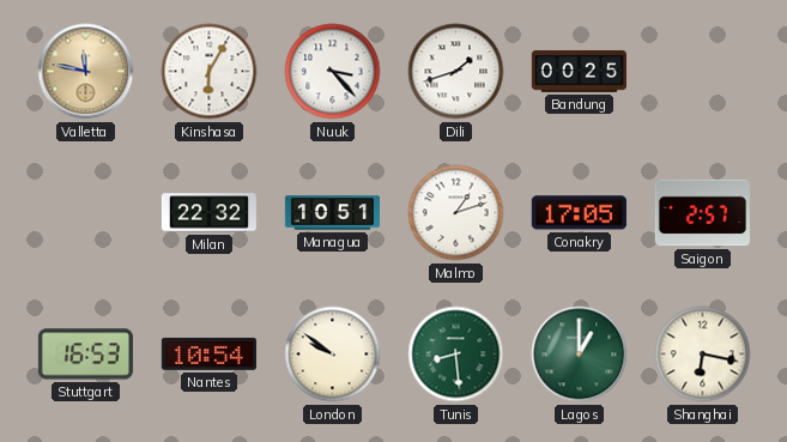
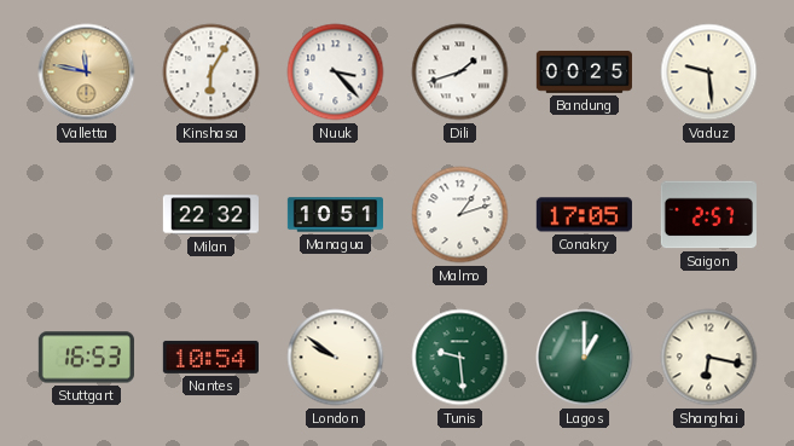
Vaduz: none -> 9:29 (709, 73)
Tunis: 8:29 -> 9:29 (460, 358)
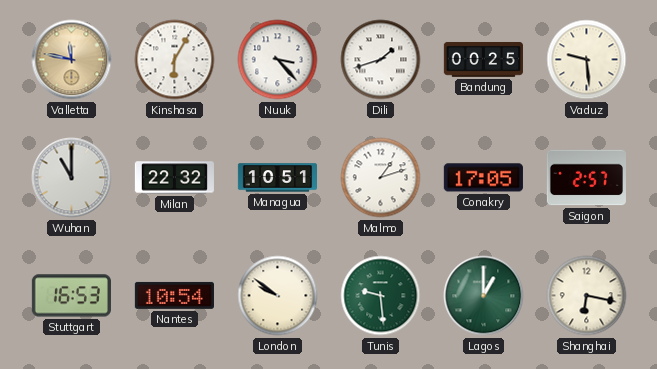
Wuhan: none -> 11:00 (72, 178)
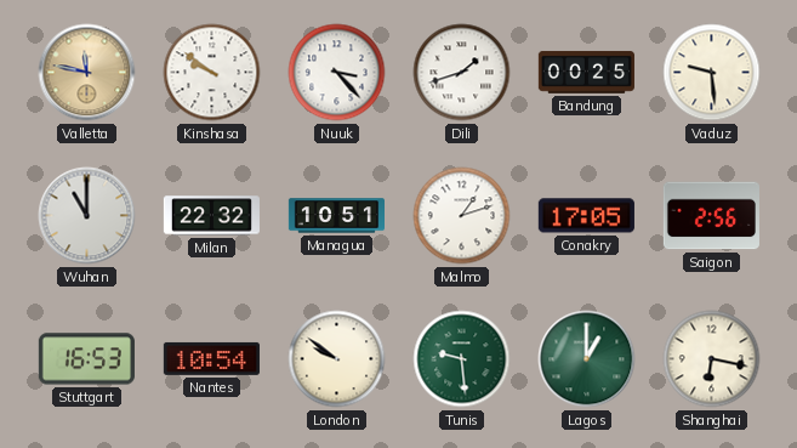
Kinshasa: 6:05 -> 9:51 (212, 73)
Saigon: 2:57 -> 2:56 (711, 216)
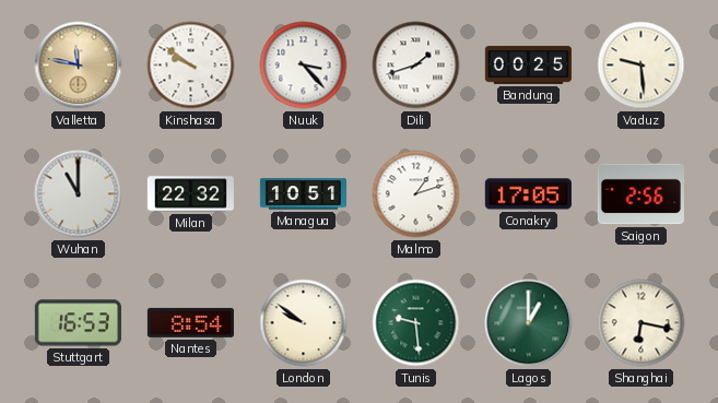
Nantes: 10:54 -> 8:54 (190, 322)
